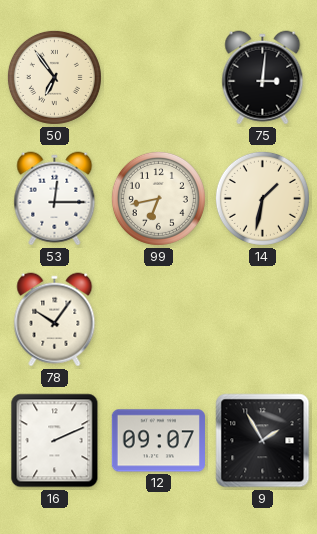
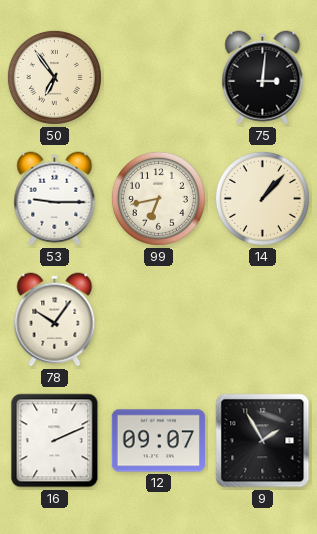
53: 12:15 -> 9:15 (55, 199)
14: 1:32 -> 1:07 (262, 198)
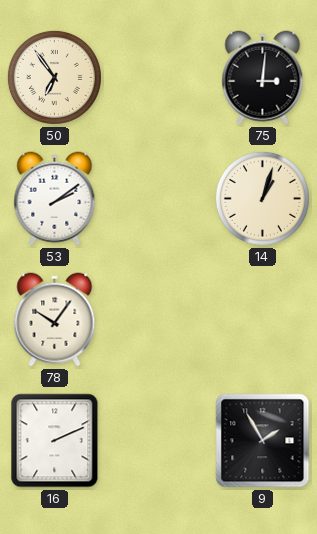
53: 9:15 -> 2:09 (55, 199)
99: 6:43 -> none (158, 198)
14: 1:07 -> 1:03 (262, 198)
12: 09:07 -> none (158, 441)
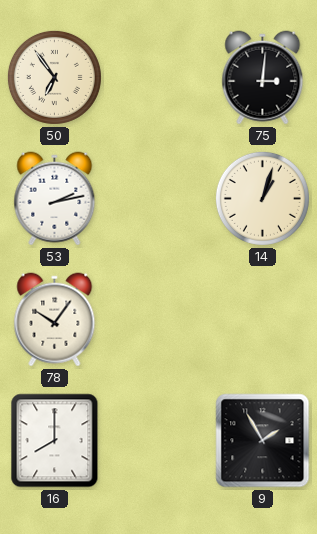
53: 2:09 -> 2:13 (55, 199)
16: 2:11 -> 8:00 (55, 441)
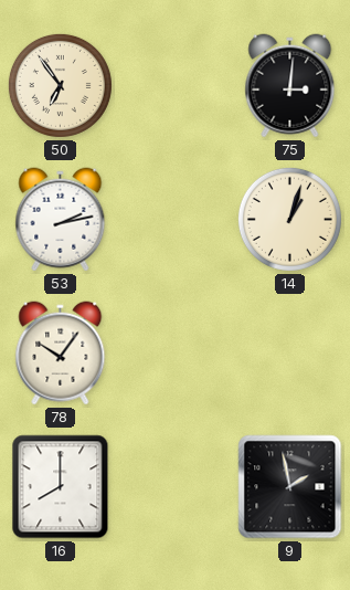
9: 1:55 -> 1:58 (290, 487)
